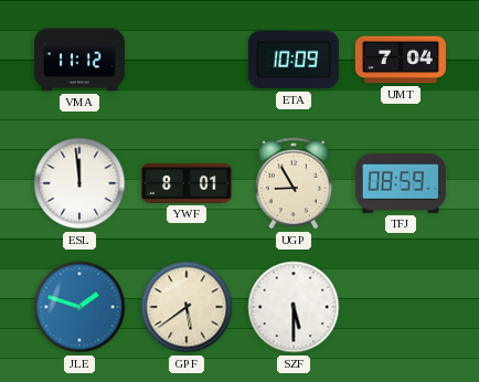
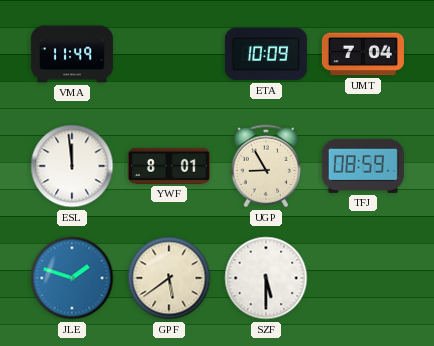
VMA: 11:12 -> 11:49 (72, 54)
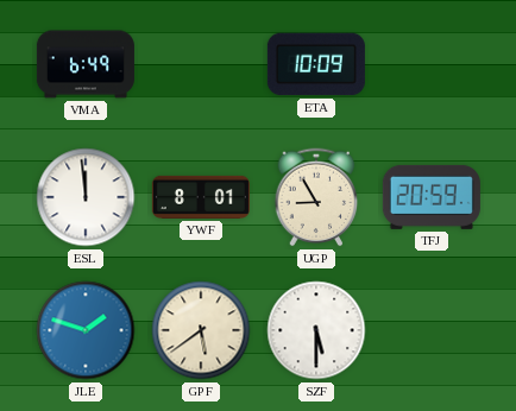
VMA: 11:49 -> 6:49 (86, 64)
UMT: 7:04 -> none (363, 54)
TFJ: 08:59 -> 20:59 (432, 197)
